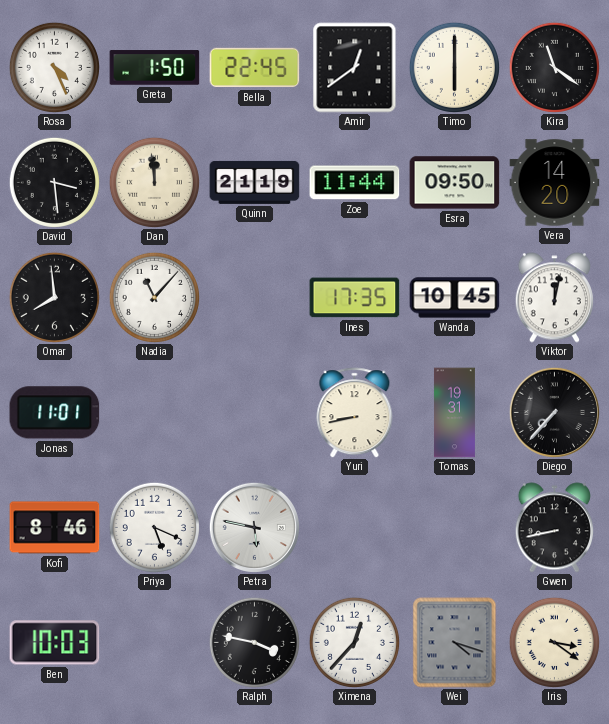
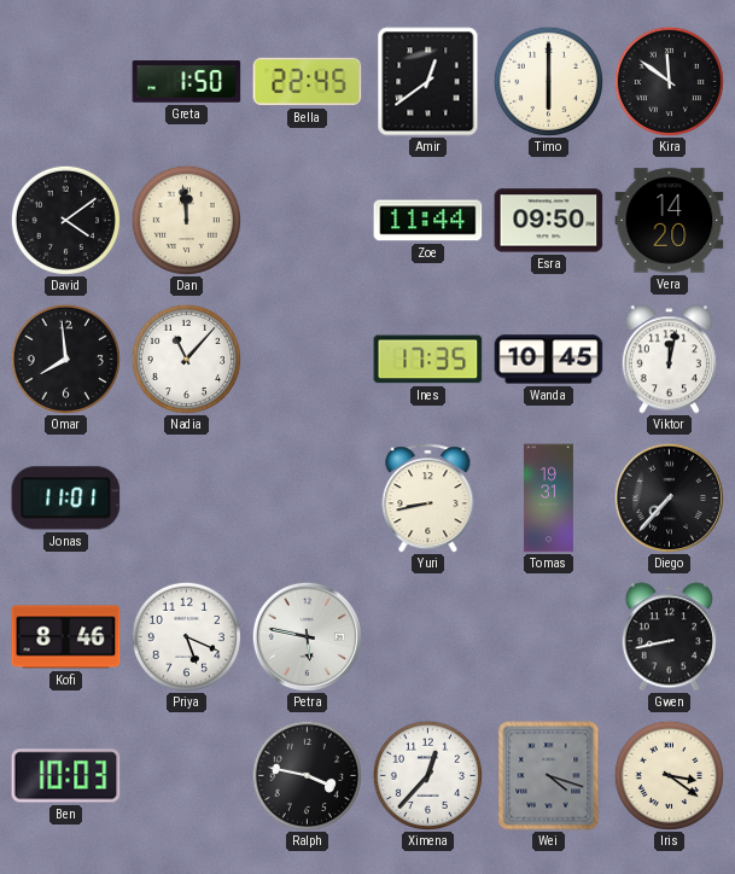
Rosa: 4:26 -> none (54, 67)
Kira: 11:21 -> 11:51 (669, 81)
David: 3:29 -> 4:09 (65, 220)
Quinn: 21:19 -> none (255, 182)
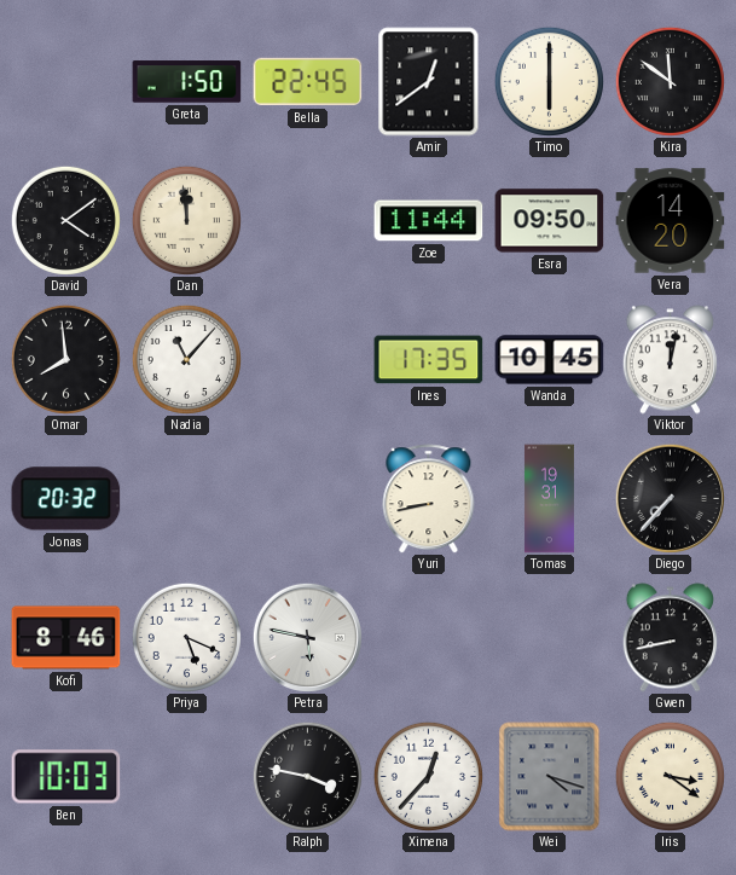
Jonas: 11:01 -> 20:32 (66, 499)
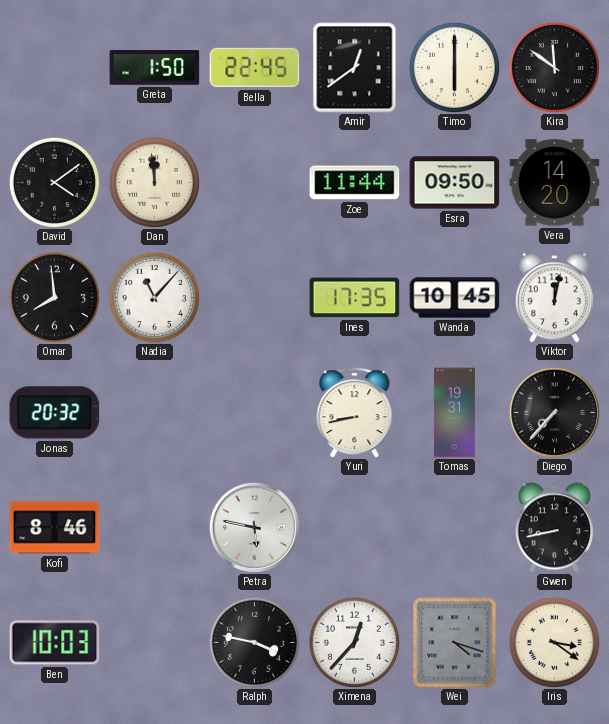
Priya: 5:19 -> none (186, 637)
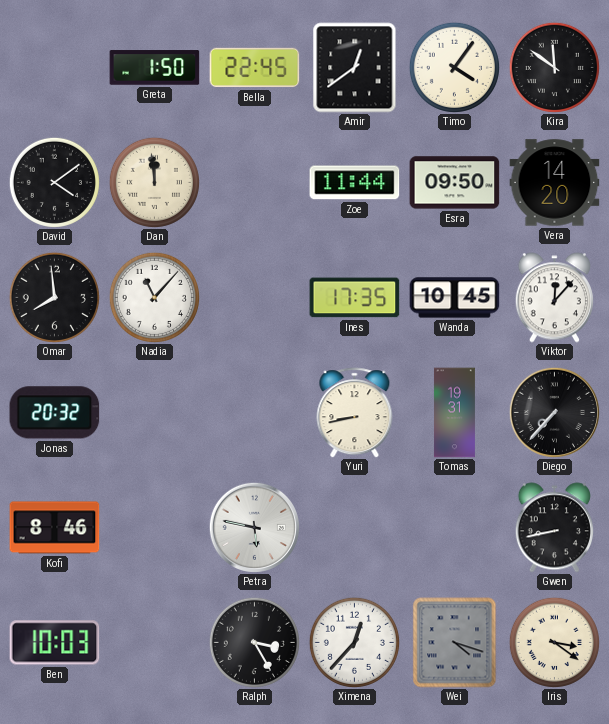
Timo: 6:00 -> 4:06 (454, 67)
Viktor: 12:02 -> 12:07 (554, 298)
Ralph: 3:47 -> 3:25 (254, 642)
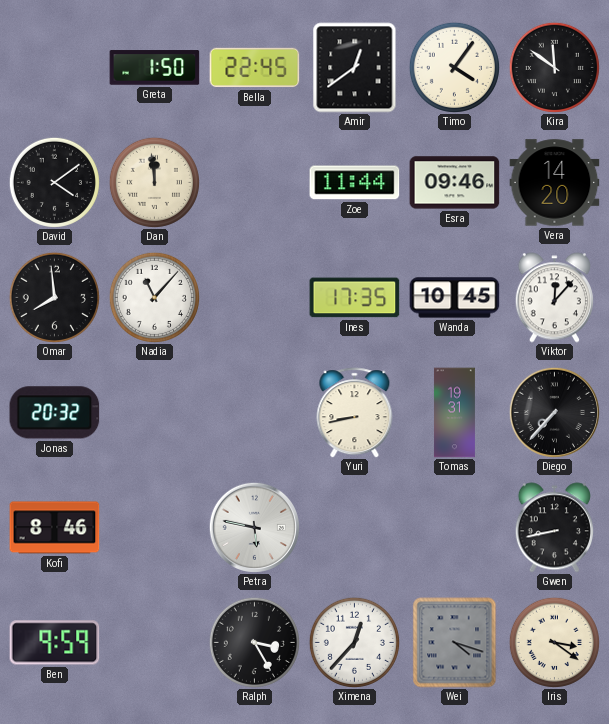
Esra: 09:50 -> 09:46 (455, 183)
Ben: 10:03 -> 9:59 (55, 643)
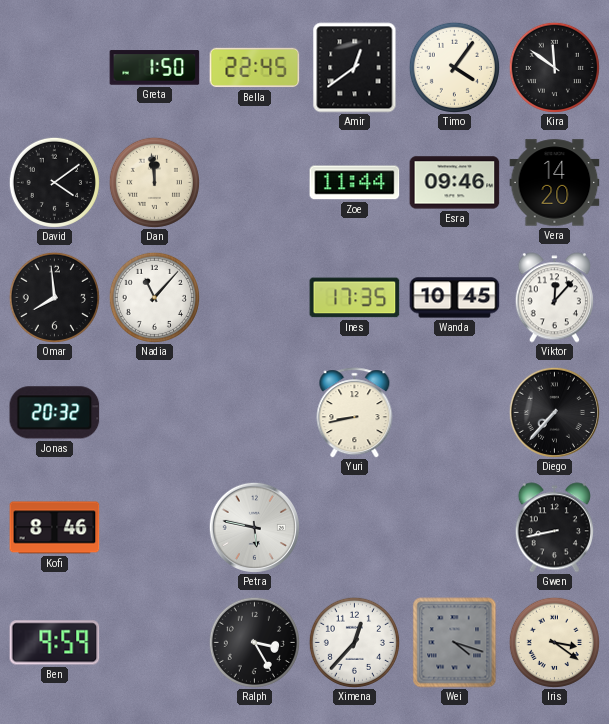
Tomas: 19:31 -> none (454, 413)
